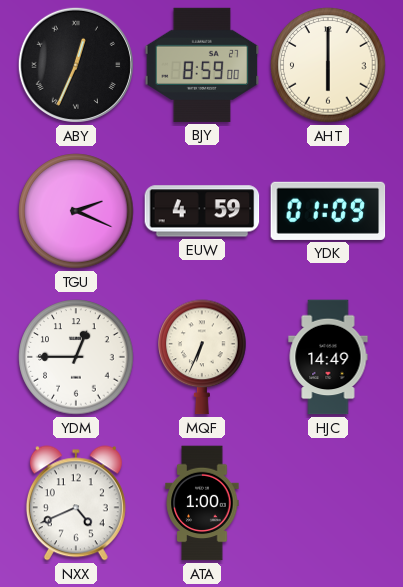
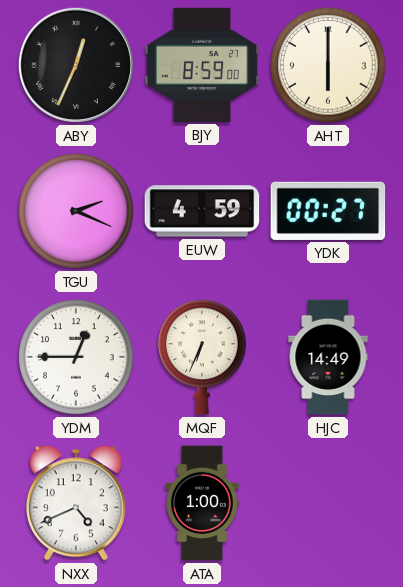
YDK: 01:09 -> 00:27 (328, 211)
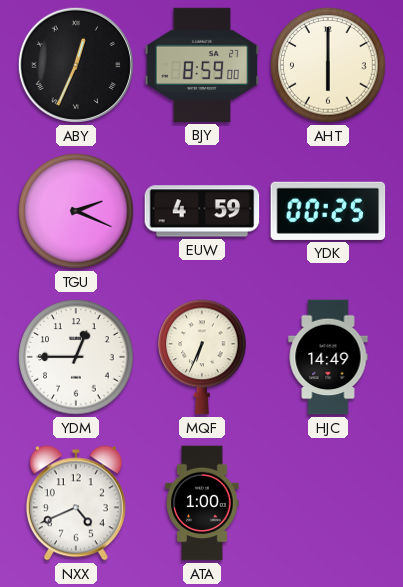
YDK: 00:27 -> 00:25 (328, 211)
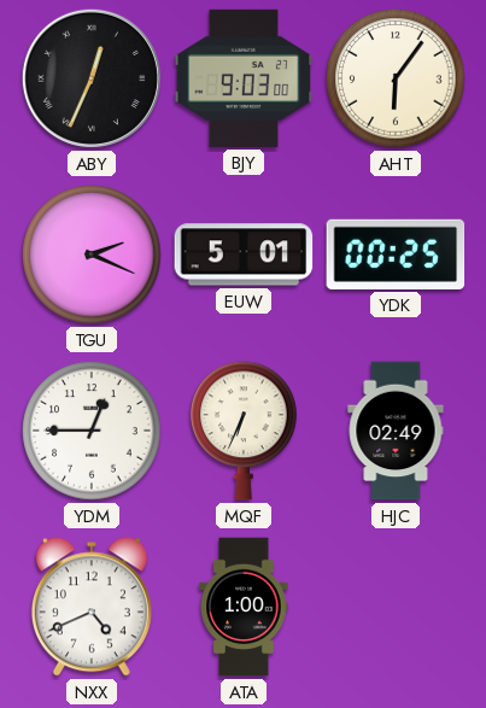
BJY: 8:59 -> 9:03 (244, 78)
AHT: 6:00 -> 6:06 (396, 78)
EUW: 4:59 -> 5:01 (244, 254)
HJC: 14:49 -> 02:49 (396, 431)
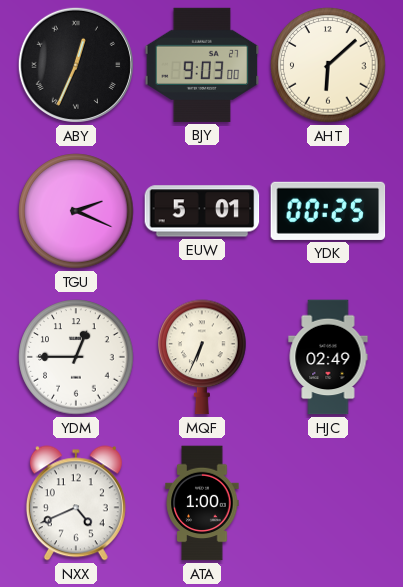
AHT: 6:06 -> 6:08 (328, 65)
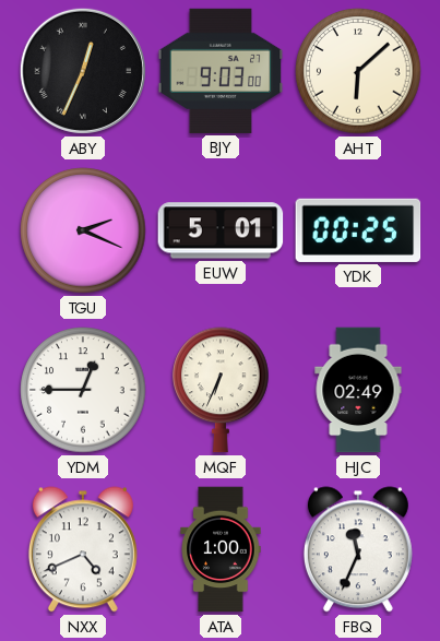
FBQ: none -> 11:34 (358, 549)
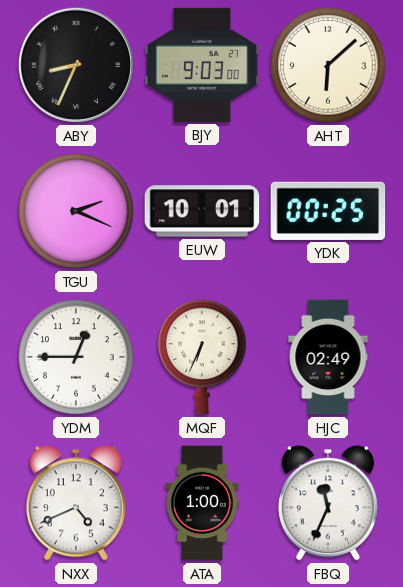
ABY: 12:34 -> 8:34 (76, 65)
EUW: 5:01 -> 10:01 (202, 211)
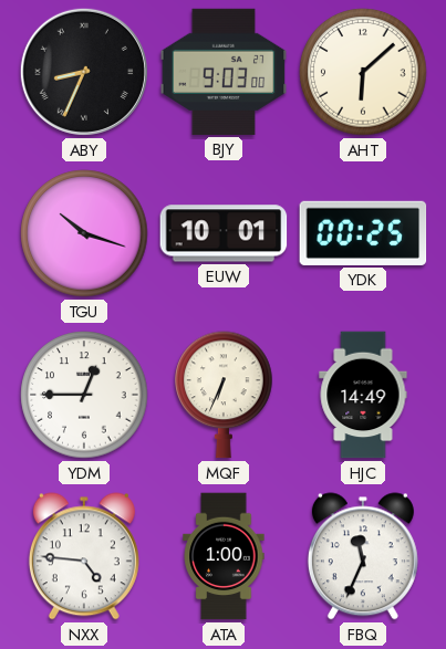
TGU: 2:19 -> 10:18 (84, 233)
HJC: 02:49 -> 14:49 (363, 395)
NXX: 4:41 -> 4:46 (84, 556)
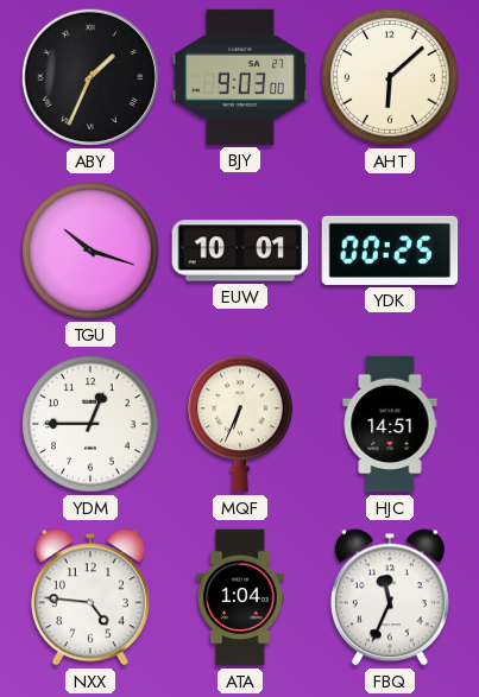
ABY: 8:34 -> 1:34 (90, 77)
HJC: 14:49 -> 14:51 (390, 424)
ATA: 1:00 -> 1:04 (240, 597)
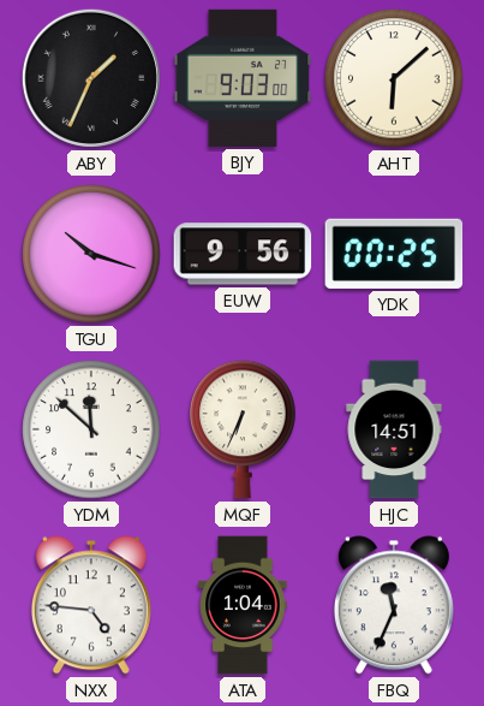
EUW: 10:01 -> 9:56 (243, 254)
YDM: 12:45 -> 11:52 (91, 429)
